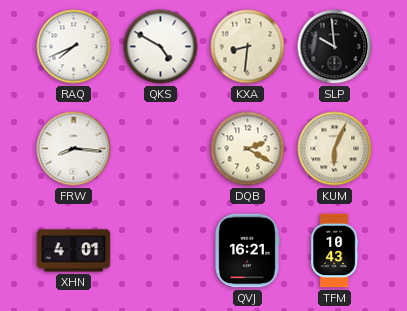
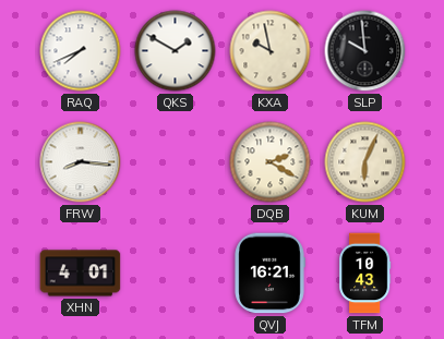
QKS: 4:50 -> 1:50 (176, 51)
KXA: 8:31 -> 9:58 (271, 51)
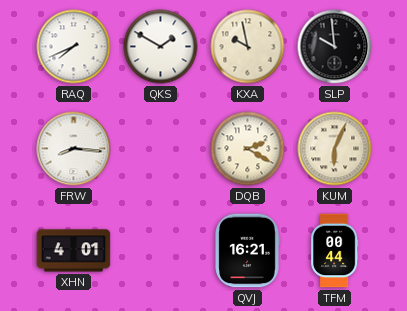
TFM: 10:43 -> 00:44 (335, 251)
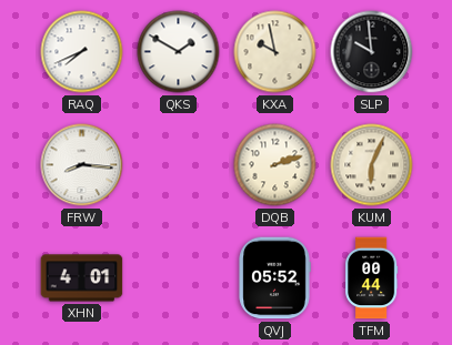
DQB: 2:20 -> 2:12 (275, 165)
QVJ: 16:21 -> 05:52 (274, 278)
